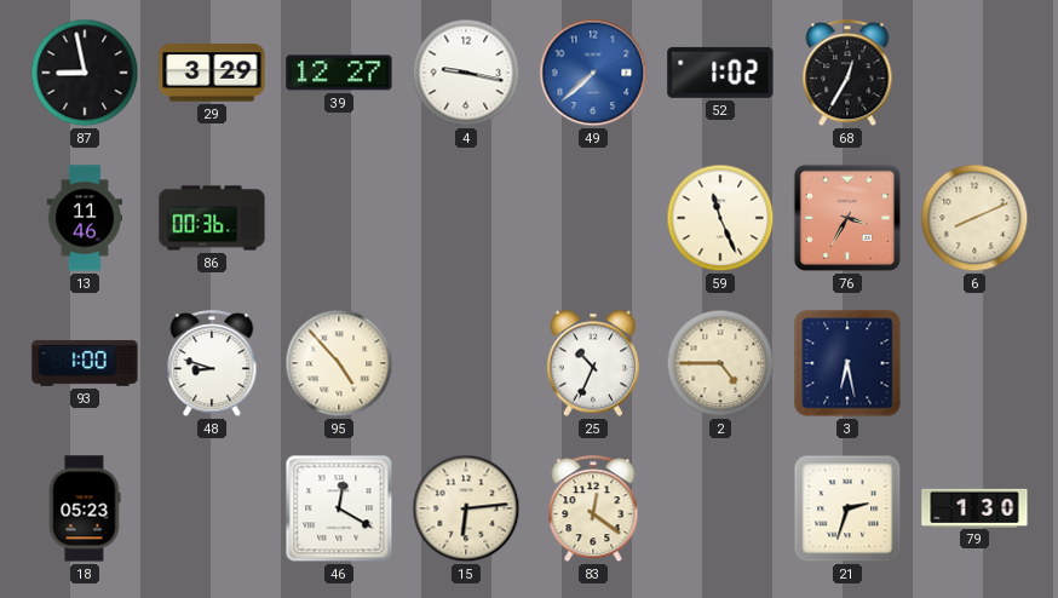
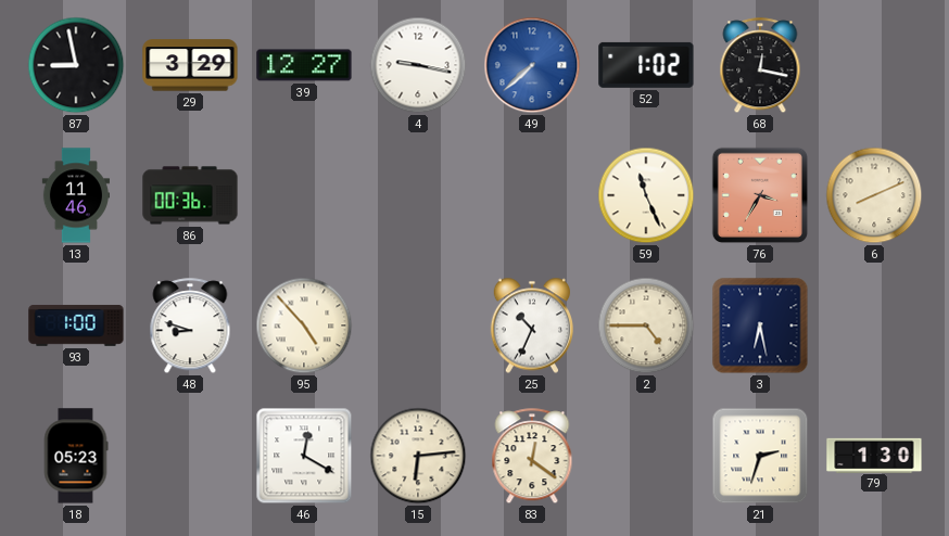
68: 12:35 -> 12:17 (760, 66)
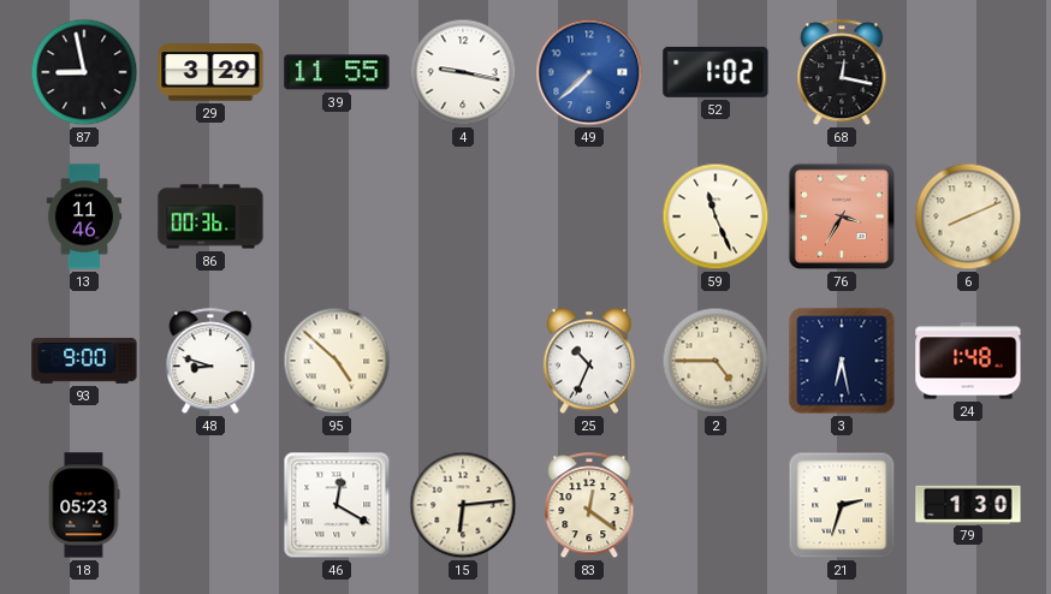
39: 12:27 -> 11:55 (337, 72)
93: 1:00 -> 9:00 (84, 361)
95: 4:53 -> 4:52 (337, 361)
24: none -> 1:48 (968, 361)
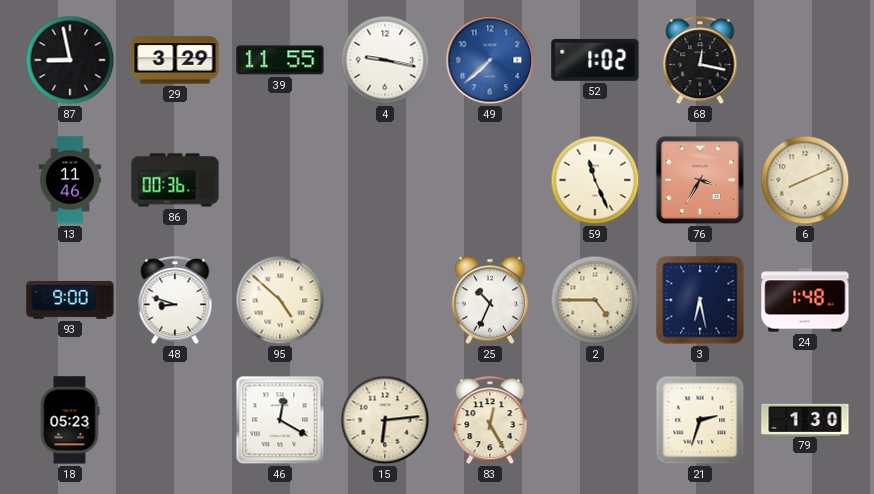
83: 12:21 -> 12:25 (490, 421)
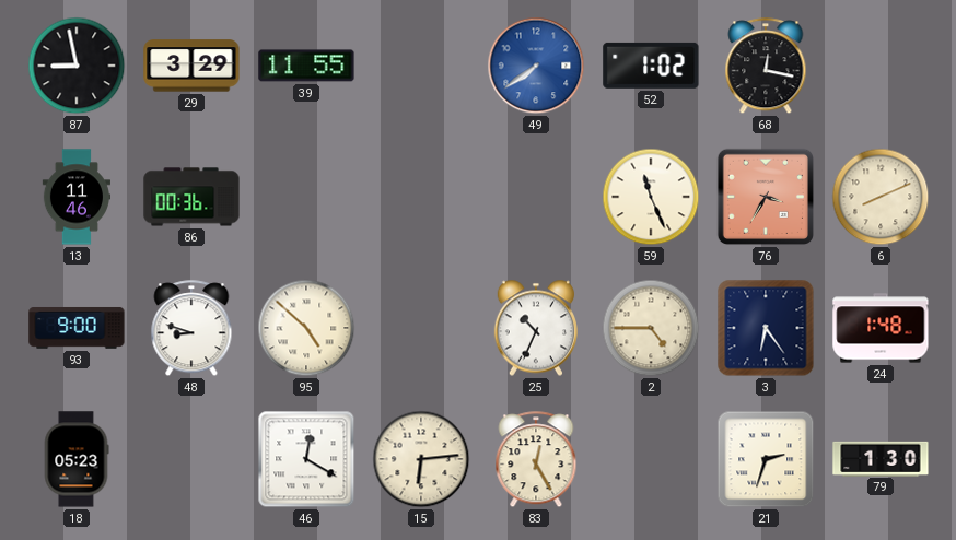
4: 9:17 -> none (385, 60)
49: 7:38 -> 7:39 (536, 66)
3: 6:28 -> 6:24 (766, 328)
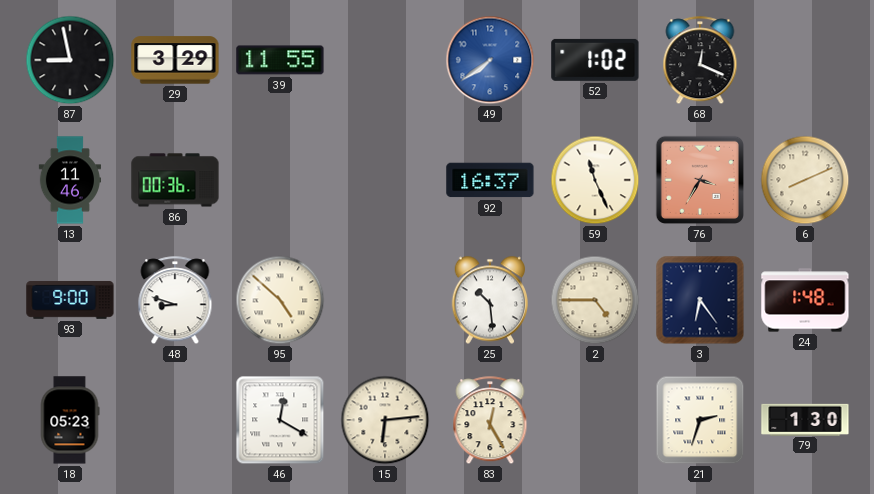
68: 12:17 -> 12:19 (700, 61)
92: none -> 16:37 (490, 180)
25: 10:34 -> 10:29 (489, 300)
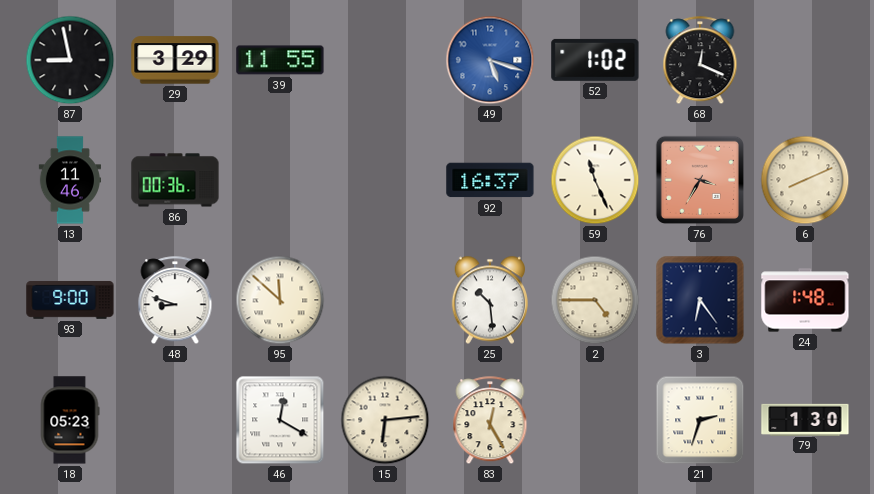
49: 7:39 -> 5:18 (490, 60)
95: 4:52 -> 11:52 (280, 300)
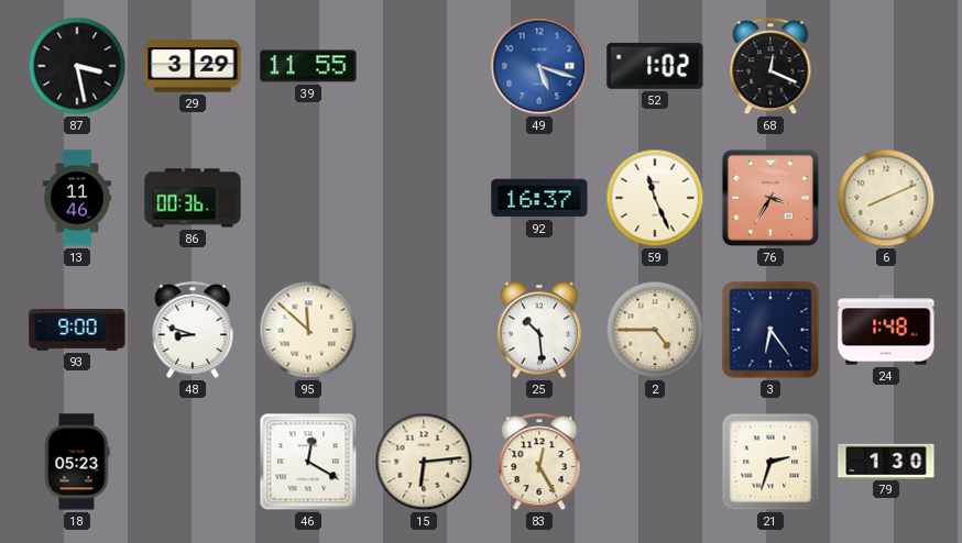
87: 8:58 -> 3:28 (77, 66)
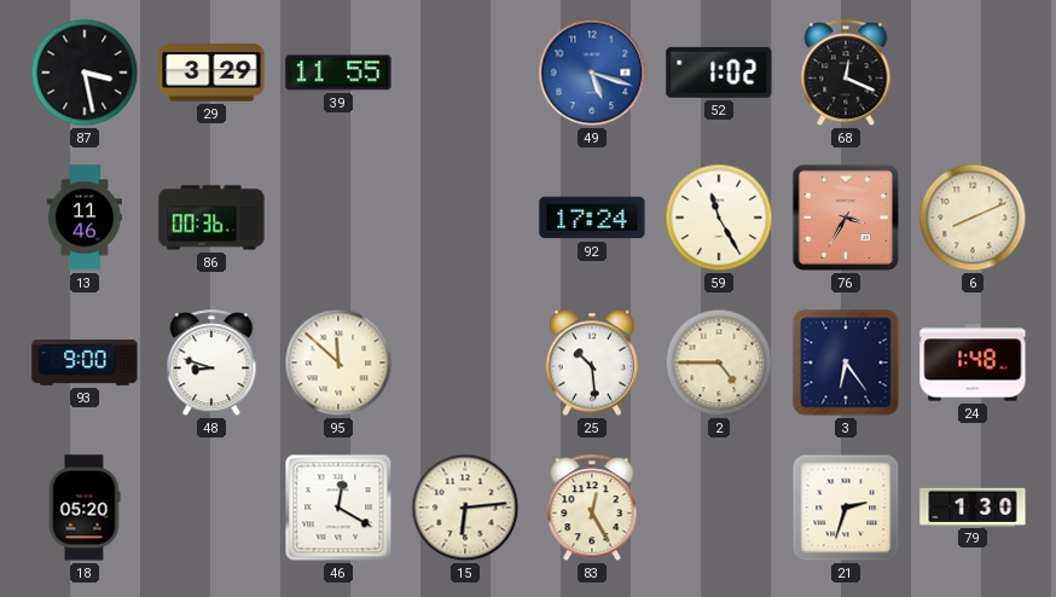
92: 16:37 -> 17:24 (592, 218)
59: 11:26 -> 11:25 (719, 218)
18: 05:23 -> 05:20 (85, 508)
